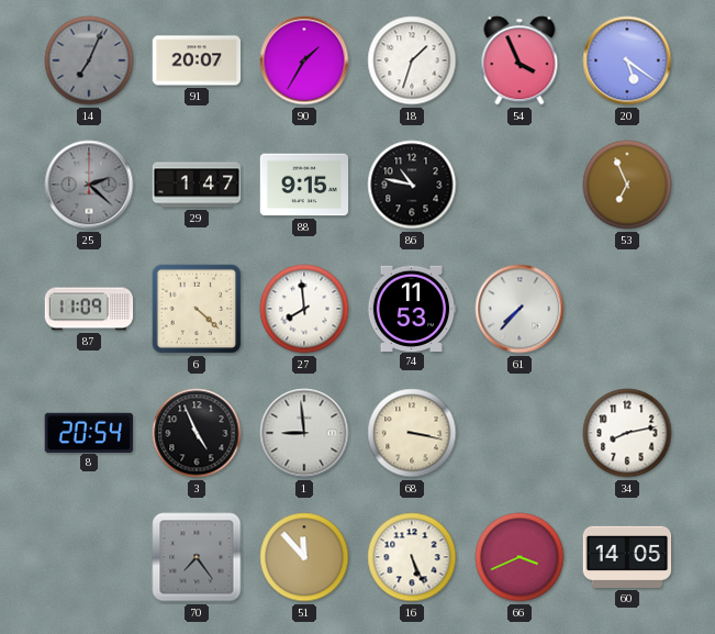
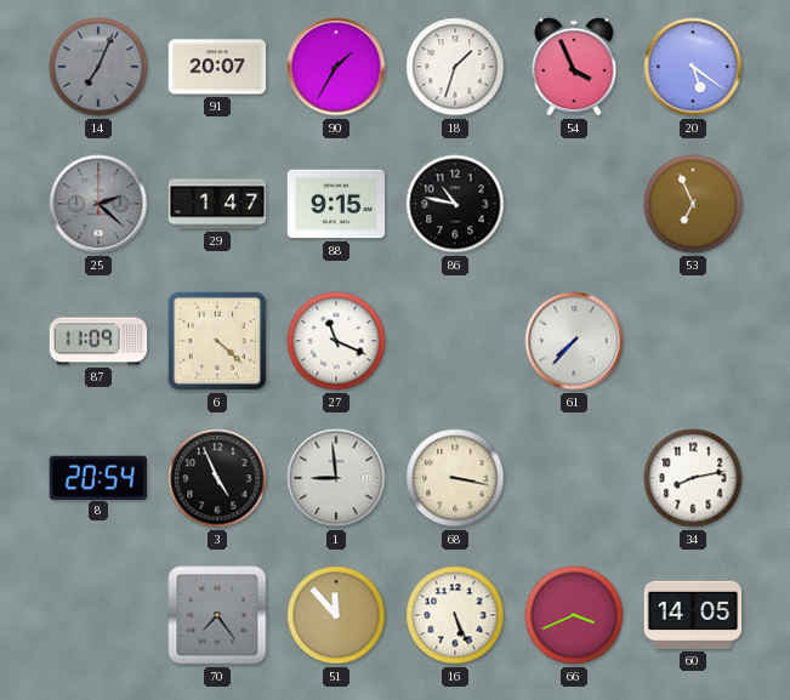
27: 7:59 -> 11:19 (336, 341)
74: 11:53 -> none (412, 308)
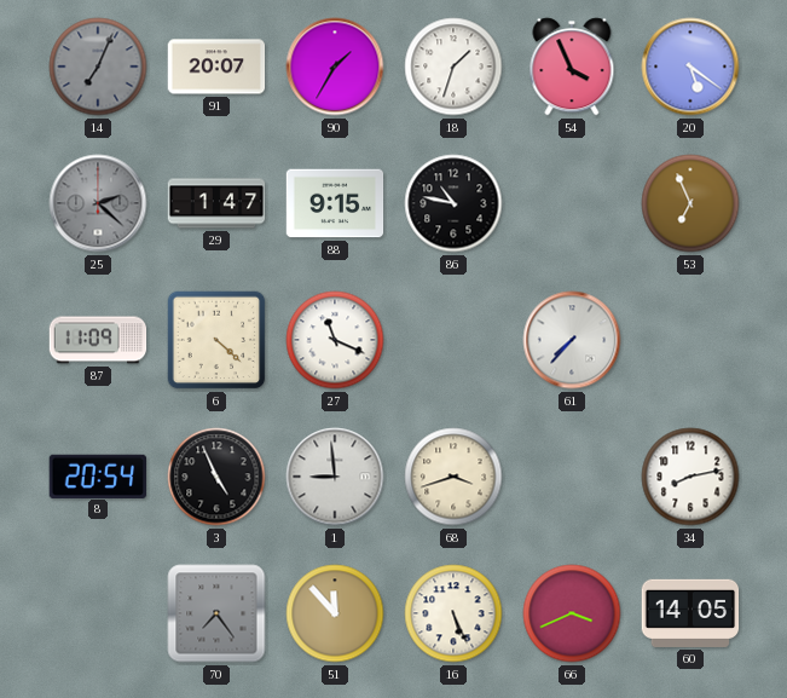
68: 3:17 -> 3:42 (453, 477)
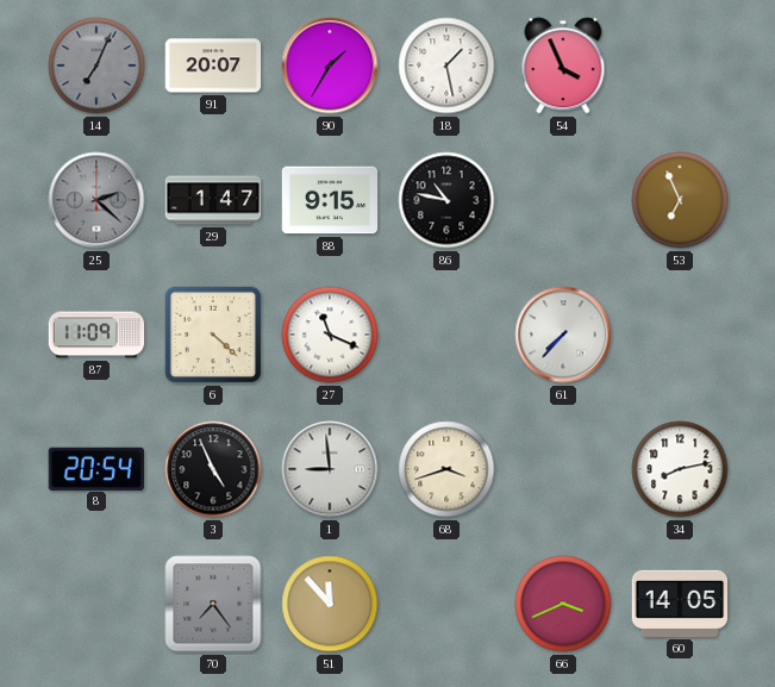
18: 1:33 -> 1:28 (446, 65)
20: 5:21 -> none (690, 67)
16: 5:26 -> none (453, 613)
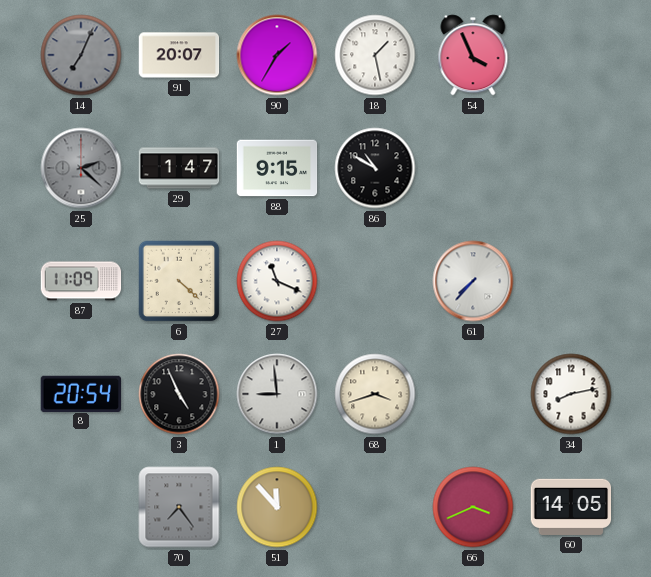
86: 10:47 -> 10:50 (375, 168)
53: 6:56 -> none (680, 200)
